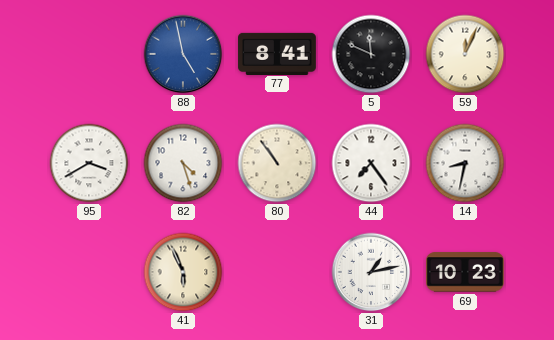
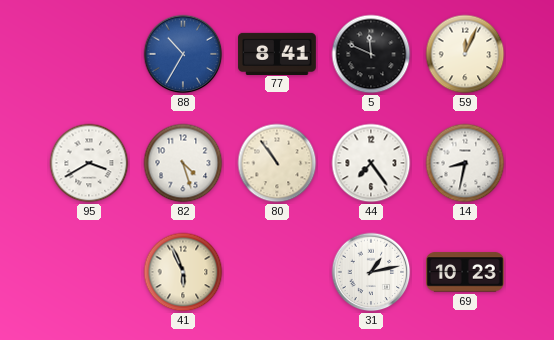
88: 4:58 -> 10:35 (183, 54)
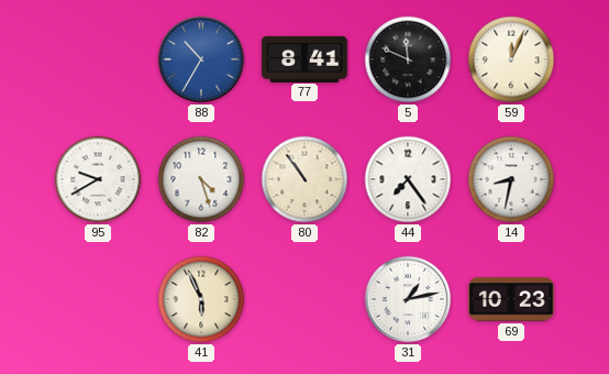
95: 3:40 -> 9:40 (98, 179)
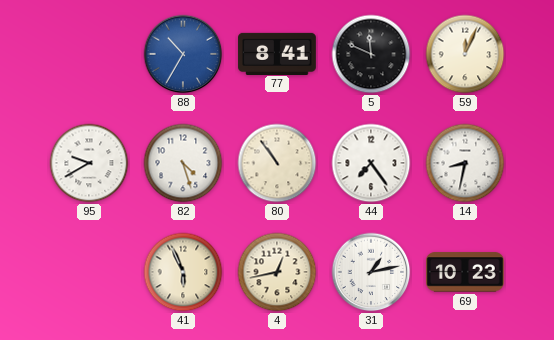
4: none -> 12:43 (277, 272)
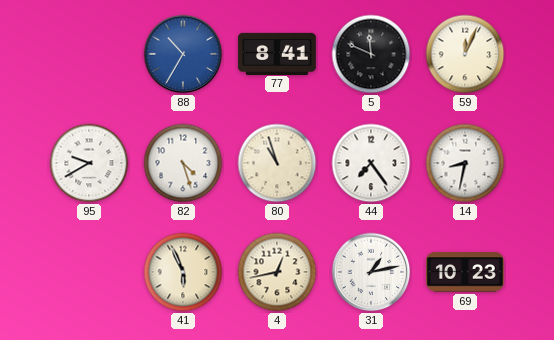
80: 10:54 -> 10:57 (277, 163)
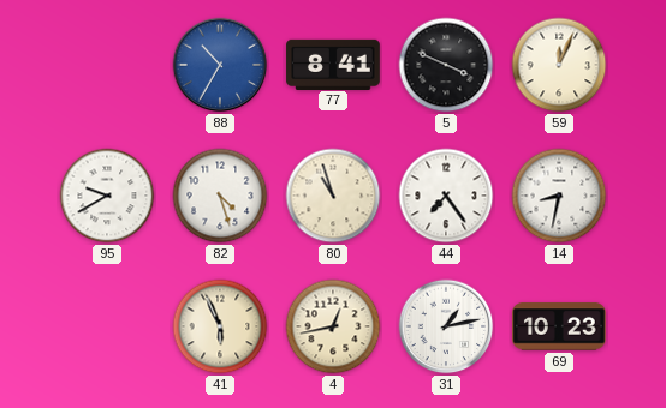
5: 11:49 -> 3:49 (446, 65)
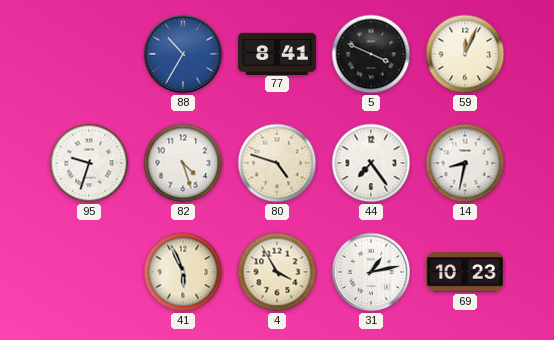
95: 9:40 -> 9:33 (89, 163)
80: 10:57 -> 4:48 (277, 163)
4: 12:43 -> 3:55 (277, 272)
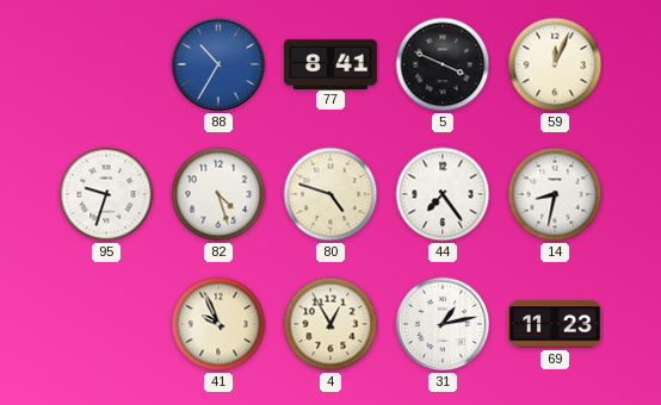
41: 5:56 -> 9:56 (218, 324)
4: 3:55 -> 12:55 (330, 324)
69: 10:23 -> 11:23 (556, 324)
